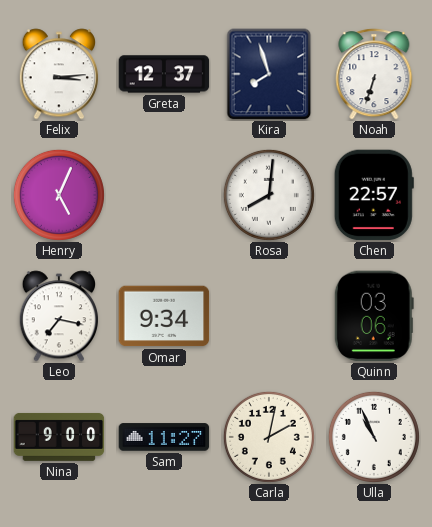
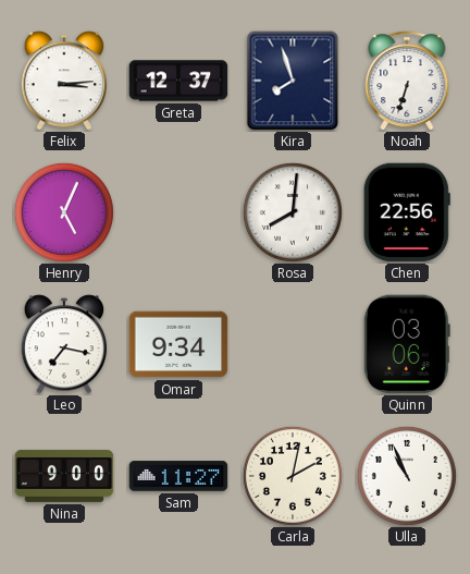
Chen: 22:57 -> 22:56 (407, 212)
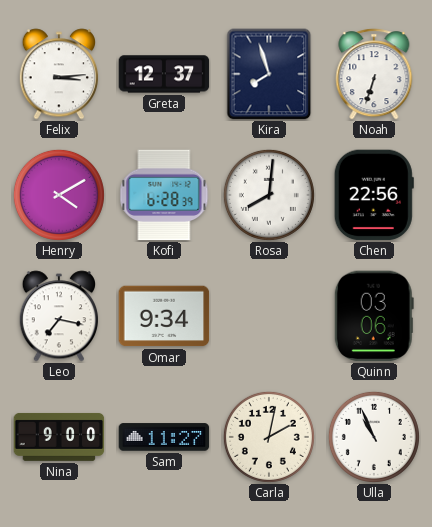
Henry: 5:04 -> 4:10 (59, 195)
Kofi: none -> 6:28 (164, 195)
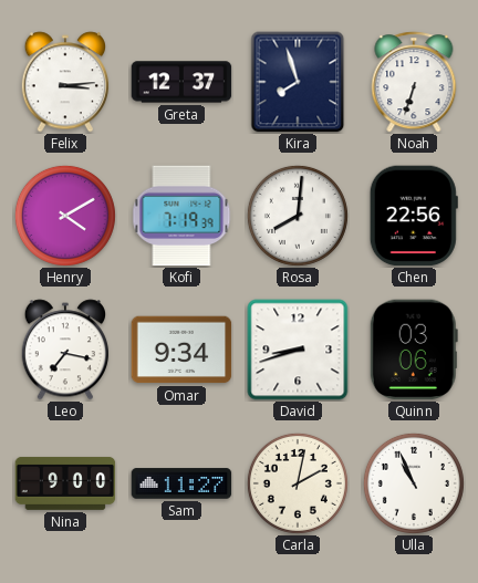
Kofi: 6:28 -> 7:19 (181, 216)
David: none -> 8:42 (298, 350)
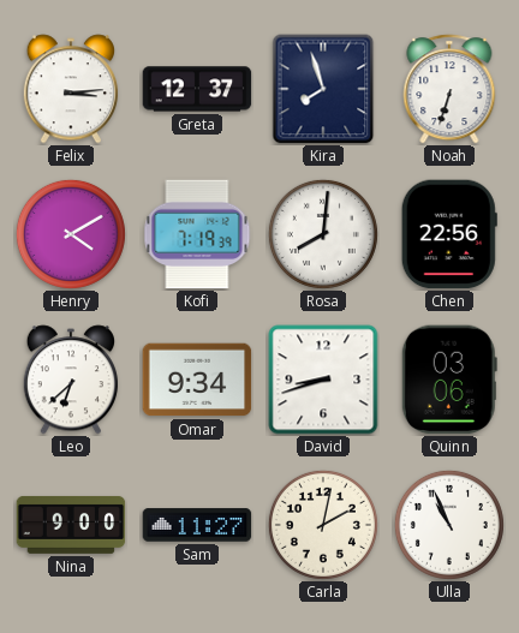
Leo: 7:17 -> 6:38 (70, 380)
